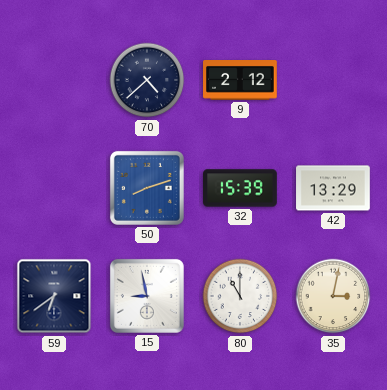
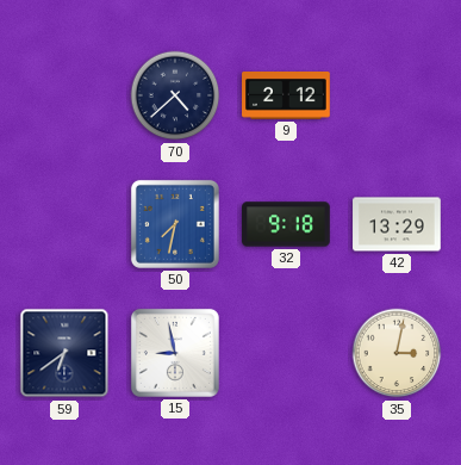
50: 8:12 -> 7:32 (175, 224)
32: 15:39 -> 9:18 (286, 224)
80: 11:00 -> none (240, 296)
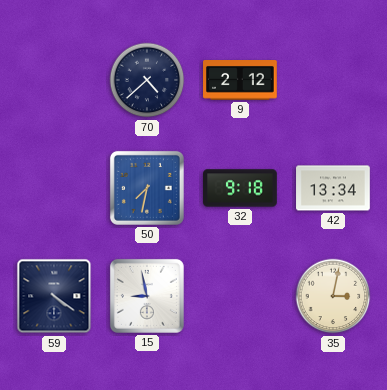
42: 13:29 -> 13:34 (333, 188)
59: 6:39 -> 4:21 (54, 296)
